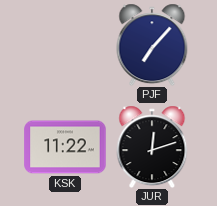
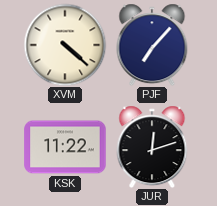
XVM: none -> 4:22 (65, 45)
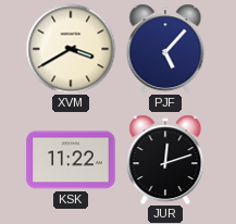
XVM: 4:22 -> 3:40 (71, 49)
PJF: 7:07 -> 5:07 (165, 49)
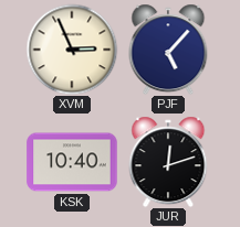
XVM: 3:40 -> 2:56 (72, 50)
KSK: 11:22 -> 10:40 (72, 162)
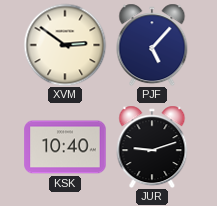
XVM: 2:56 -> 2:51 (65, 45)
JUR: 12:12 -> 9:12 (152, 147)
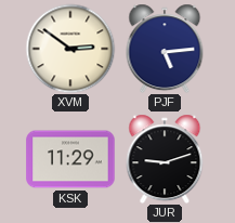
PJF: 5:07 -> 5:14 (165, 49)
KSK: 10:40 -> 11:29 (70, 159)
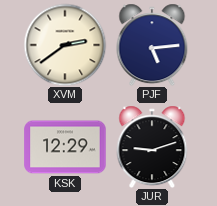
XVM: 2:51 -> 2:39 (65, 45)
KSK: 11:29 -> 12:29 (65, 147)
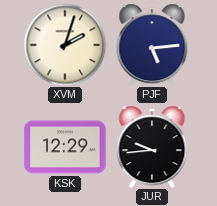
XVM: 2:39 -> 2:03 (65, 45)
JUR: 9:12 -> 9:44 (152, 147)
